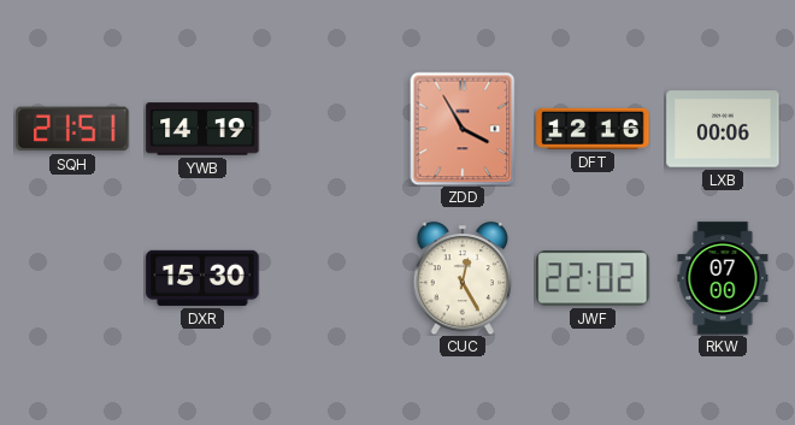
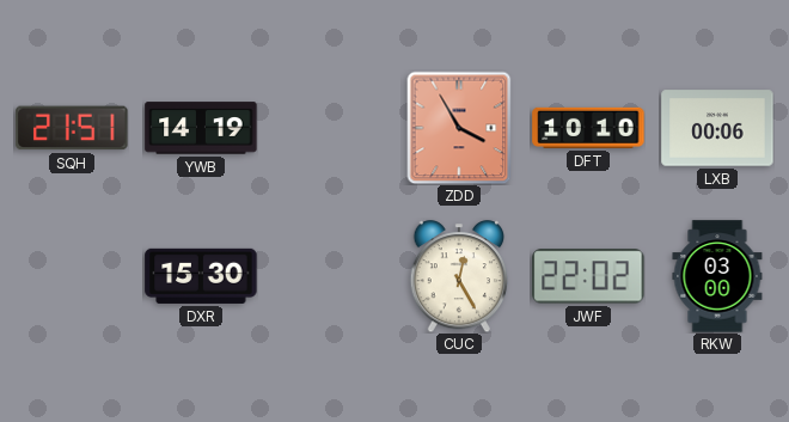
DFT: 12:16 -> 10:10 (588, 128)
RKW: 07:00 -> 03:00 (717, 276)
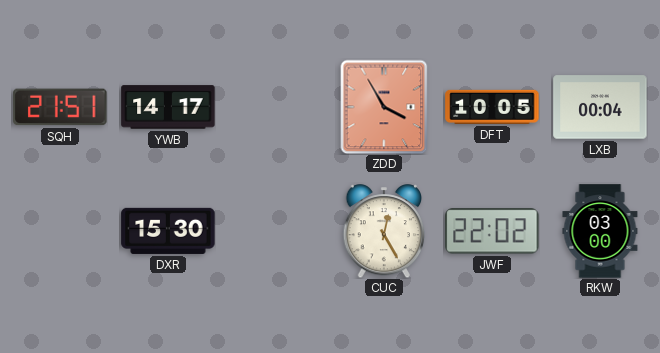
YWB: 14:19 -> 14:17 (168, 107)
DFT: 10:10 -> 10:05 (492, 107)
LXB: 00:06 -> 00:04 (600, 107)
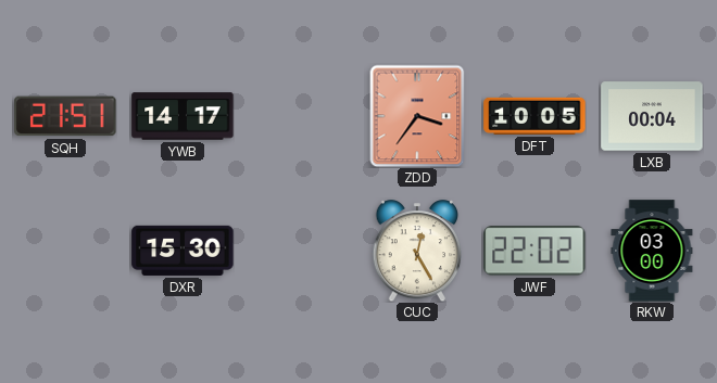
ZDD: 3:55 -> 3:36 (417, 116)
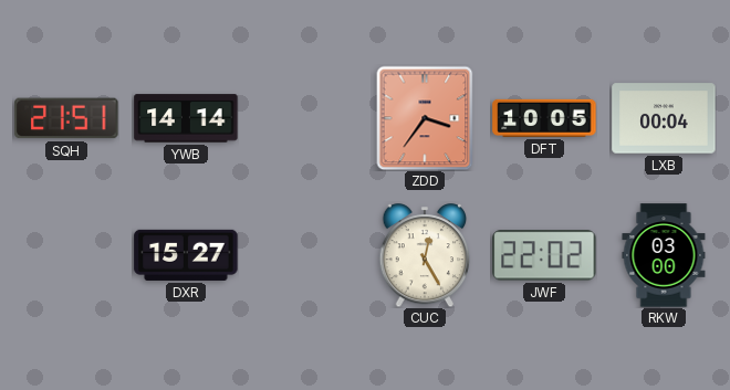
YWB: 14:17 -> 14:14 (186, 118)
DXR: 15:30 -> 15:27 (186, 255)
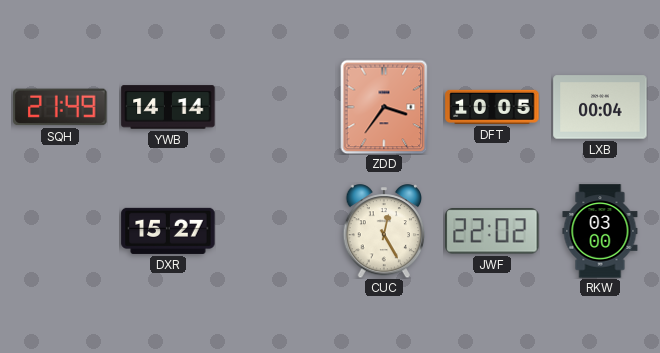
SQH: 21:51 -> 21:49 (60, 107)
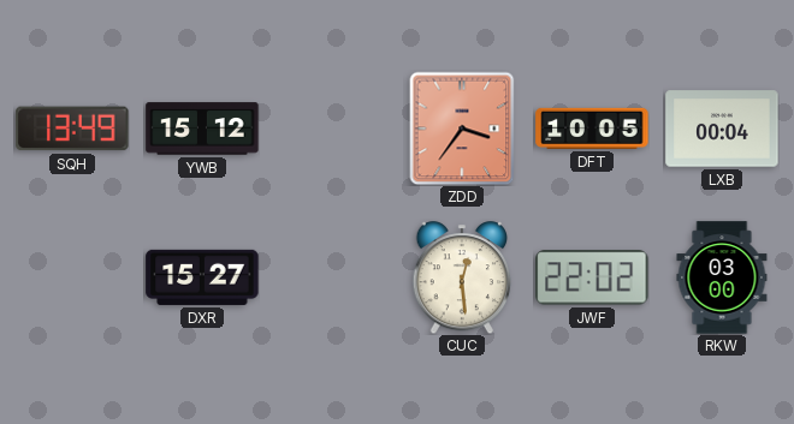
SQH: 21:49 -> 13:49 (72, 129)
YWB: 14:14 -> 15:12 (202, 129)
CUC: 12:25 -> 12:29 (462, 279)
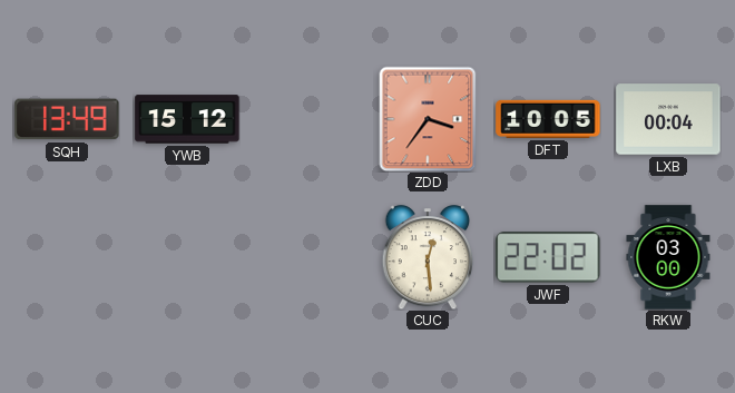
DXR: 15:27 -> none (202, 277)
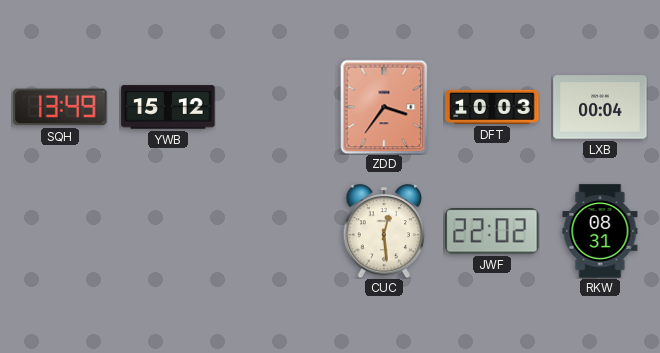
DFT: 10:05 -> 10:03 (492, 107)
RKW: 03:00 -> 08:31 (600, 231)
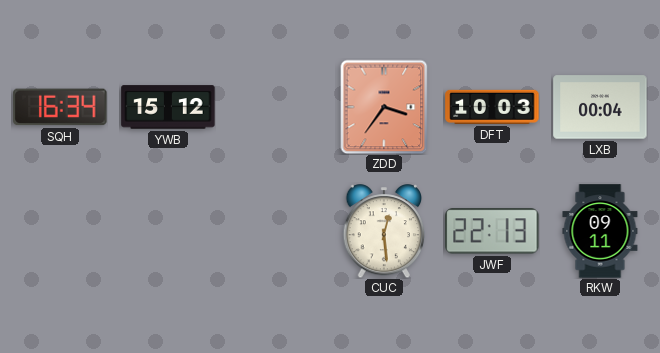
SQH: 13:49 -> 16:34 (60, 107)
JWF: 22:02 -> 22:13 (492, 231)
RKW: 08:31 -> 09:11 (600, 231)
